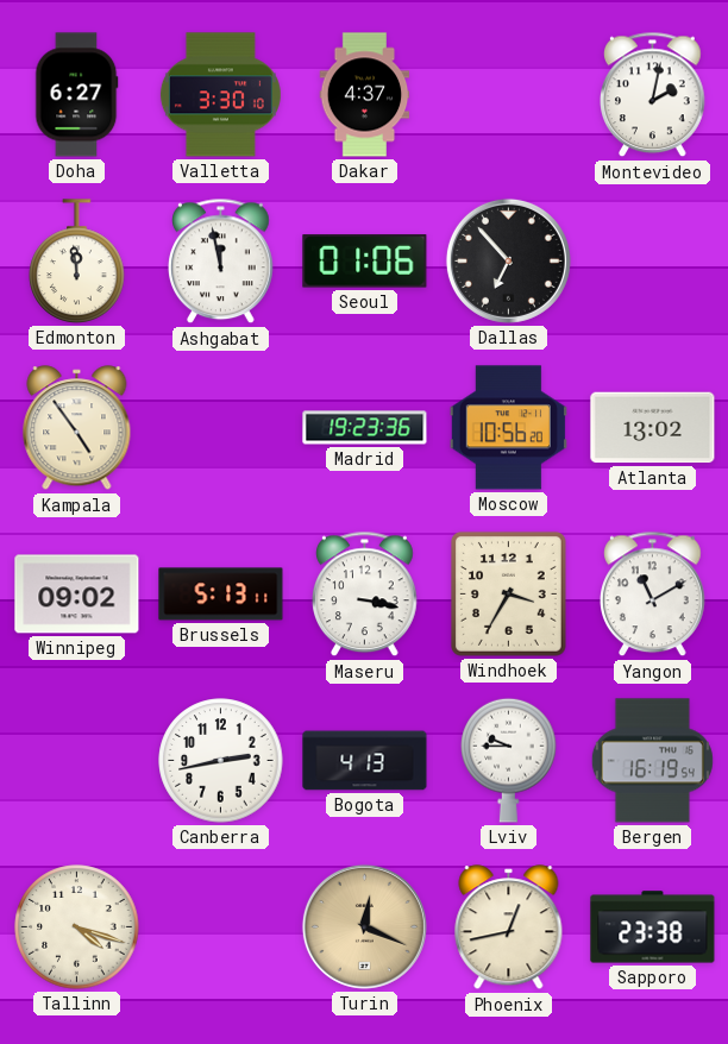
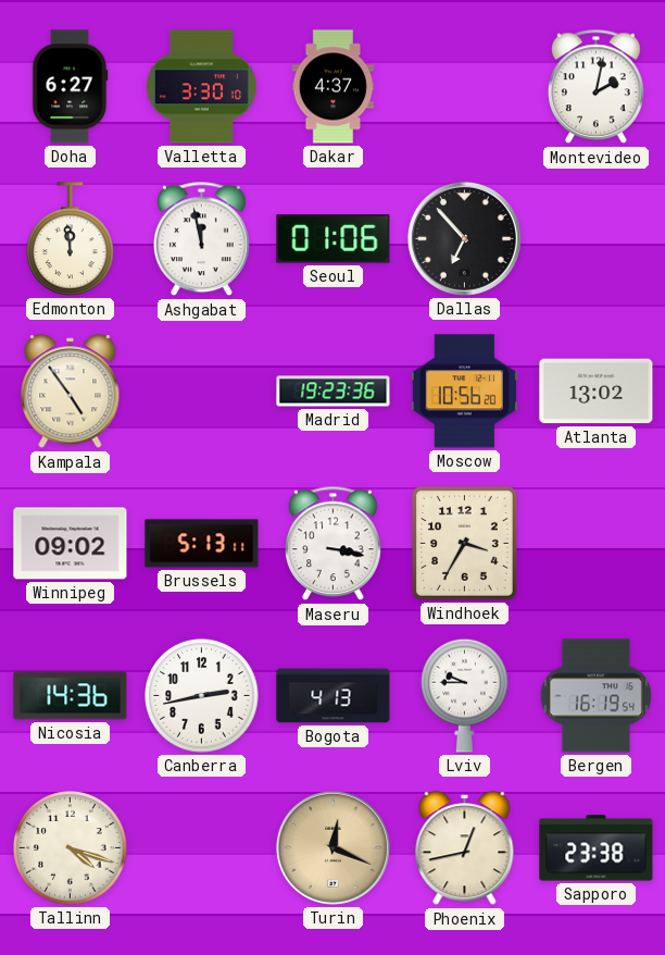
Yangon: 11:10 -> none (653, 595)
Nicosia: none -> 14:36 (71, 696)
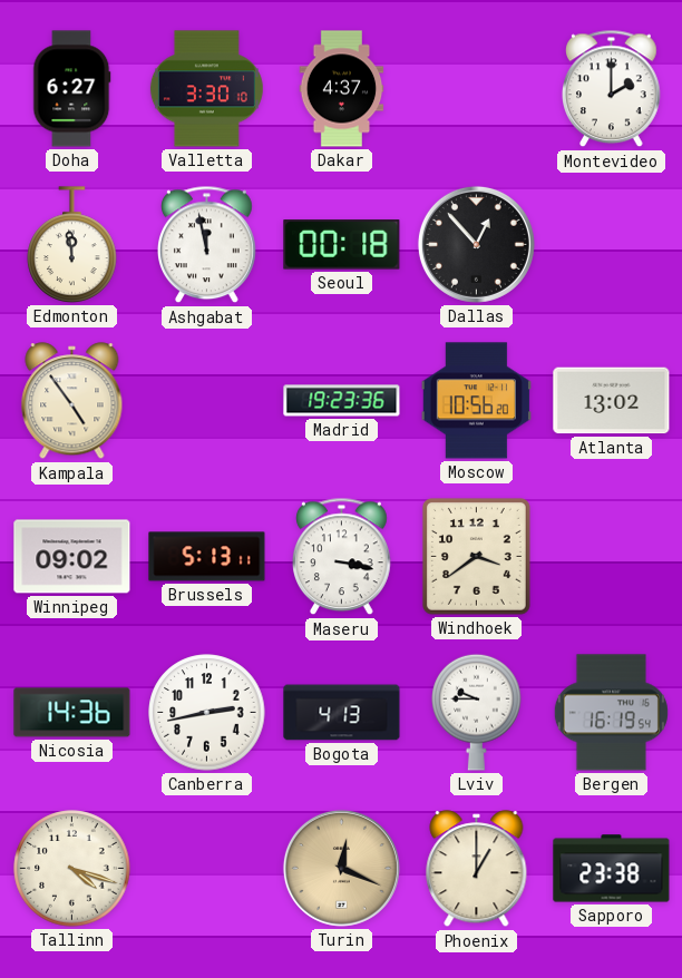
Montevideo: 2:02 -> 2:00 (612, 89)
Seoul: 01:06 -> 00:18 (342, 245)
Dallas: 6:53 -> 12:53 (476, 244)
Windhoek: 3:35 -> 3:39 (476, 556)
Phoenix: 12:43 -> 1:00 (477, 869)
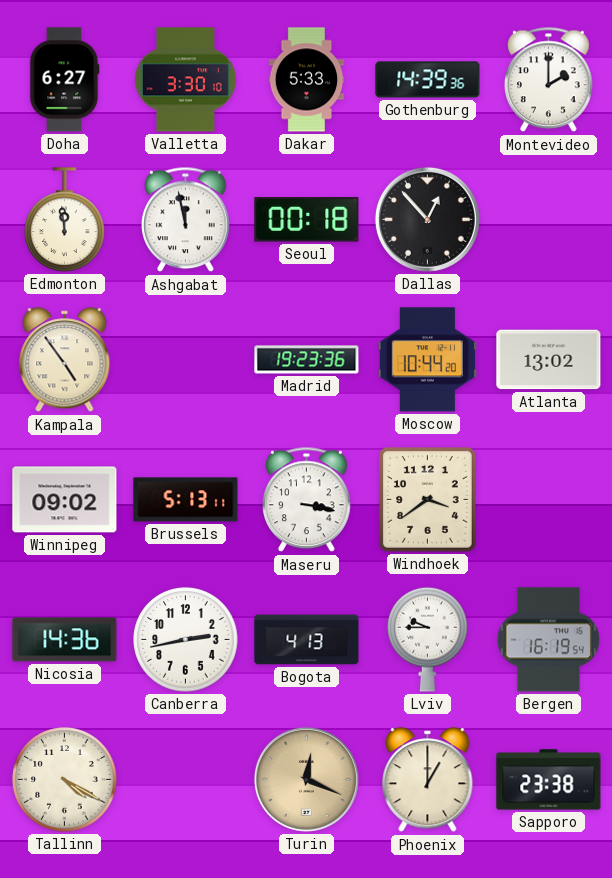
Dakar: 4:37 -> 5:33 (307, 80)
Gothenburg: none -> 14:39 (428, 80)
Moscow: 10:56 -> 10:44 (427, 360)
Tallinn: 4:18 -> 4:20 (65, 780)
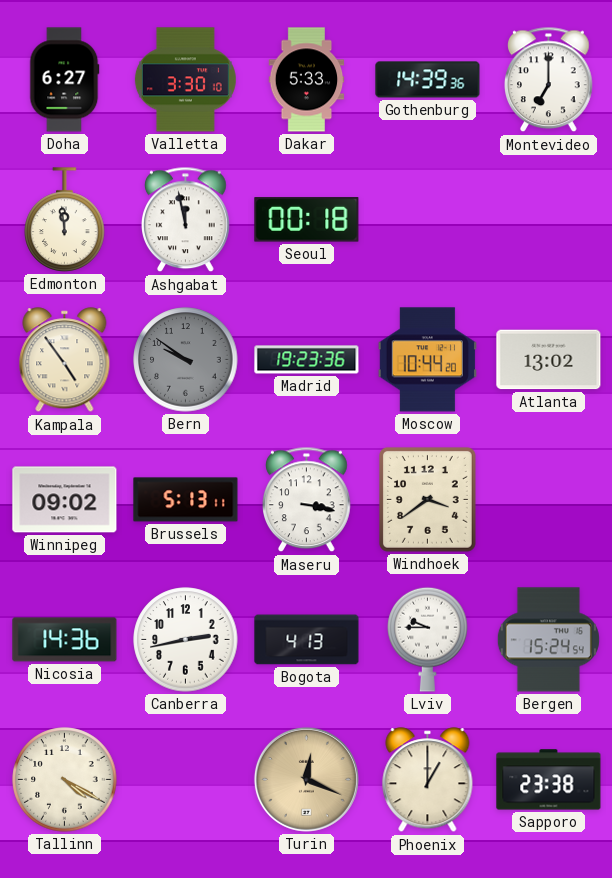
Montevideo: 2:00 -> 7:00 (549, 80)
Dallas: 12:53 -> none (427, 219)
Bern: none -> 9:51 (186, 360)
Bergen: 16:19 -> 15:24 (548, 640)
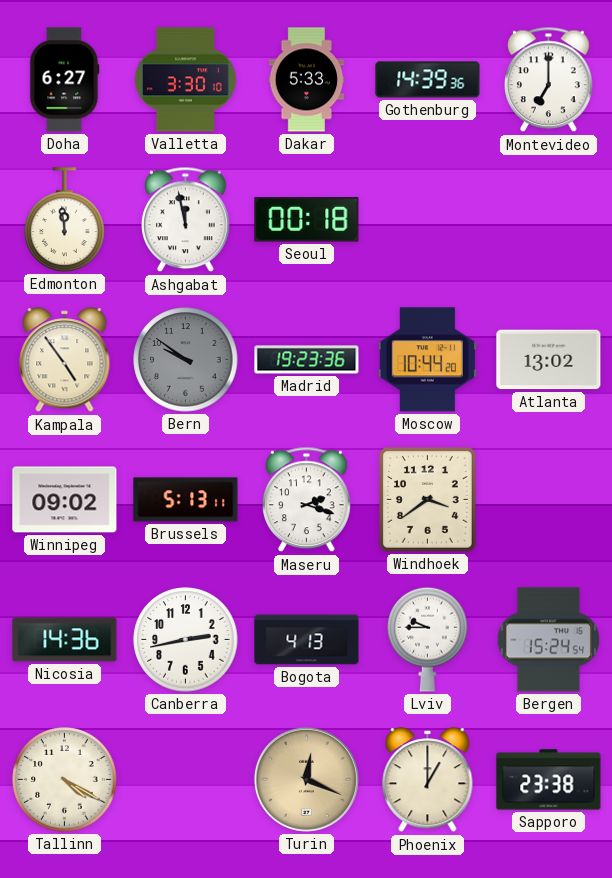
Maseru: 3:17 -> 2:18 (307, 500)
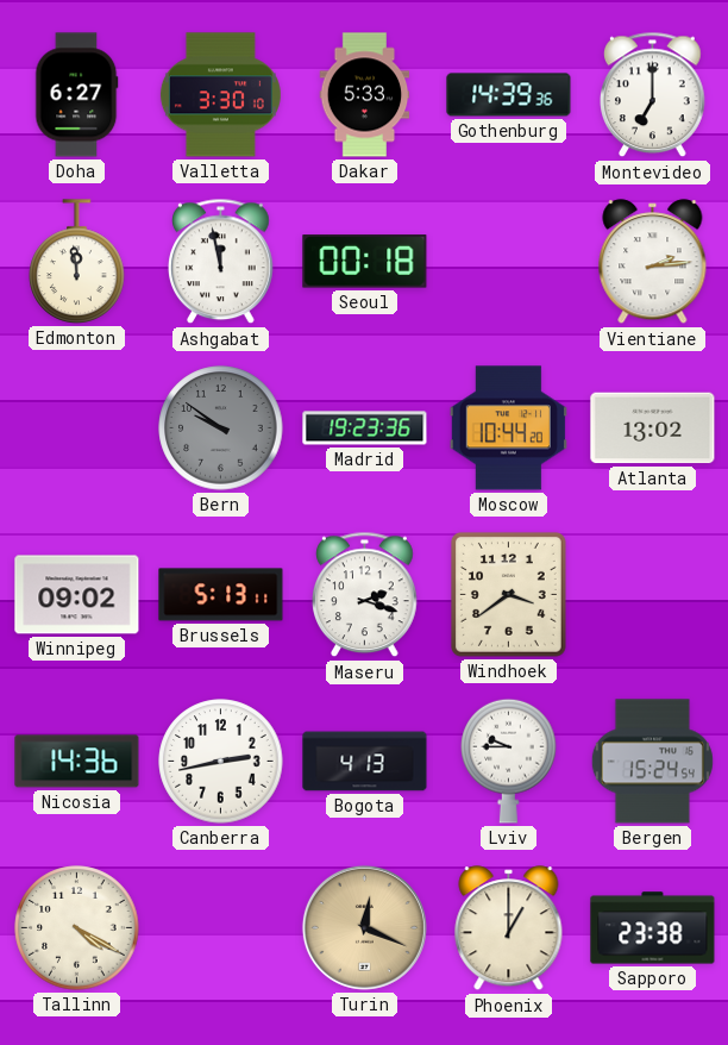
Vientiane: none -> 2:14 (653, 262)
Kampala: 4:54 -> none (65, 360)
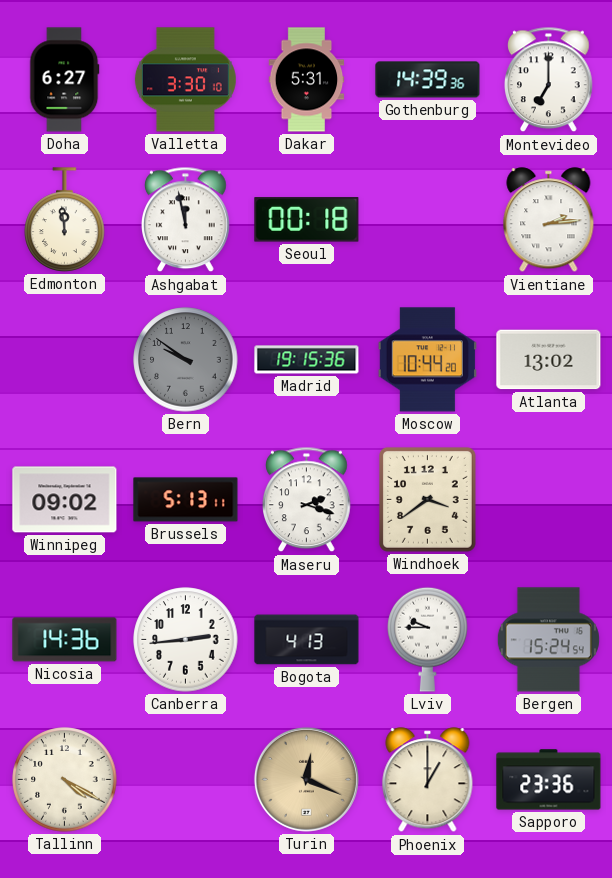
Dakar: 5:33 -> 5:31 (307, 80)
Madrid: 19:23 -> 19:15 (307, 360)
Canberra: 2:43 -> 2:44 (186, 640)
Sapporo: 23:38 -> 23:36 (549, 780)
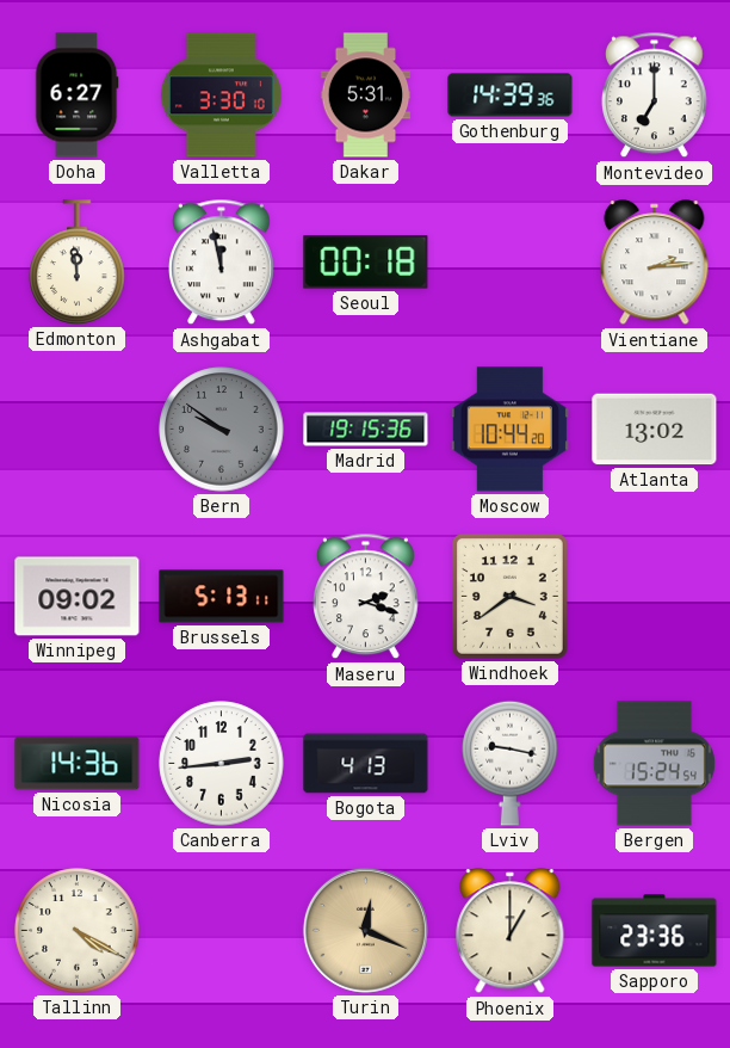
Lviv: 9:45 -> 9:17 (511, 763)
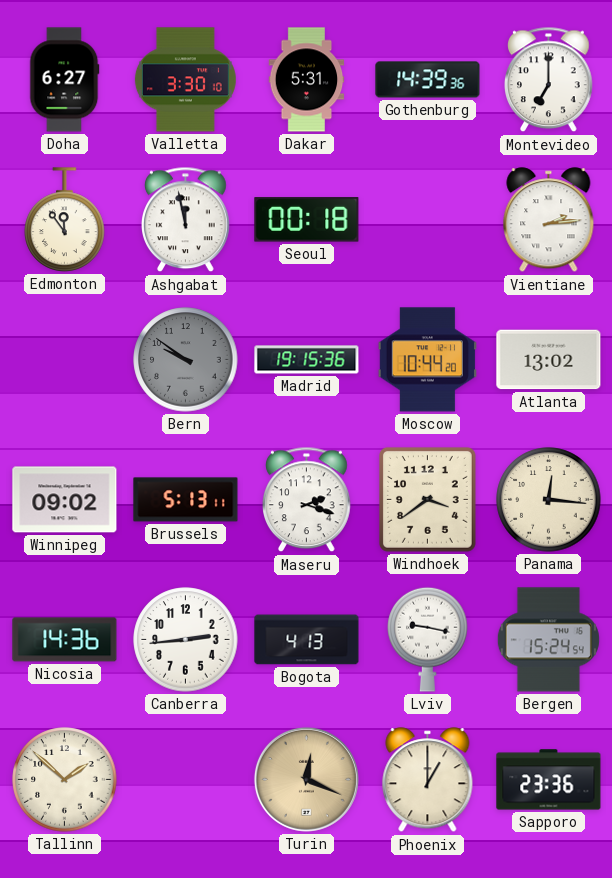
Edmonton: 11:59 -> 11:54 (65, 220)
Panama: none -> 12:16 (549, 500)
Tallinn: 4:20 -> 1:52 (65, 780)
